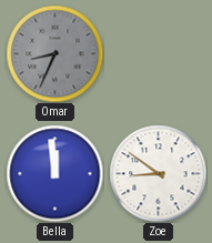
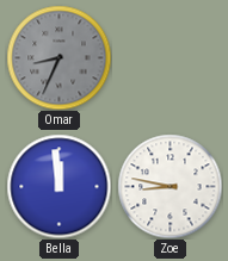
Zoe: 8:51 -> 8:47 (170, 186)
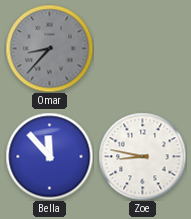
Omar: 8:34 -> 8:37 (49, 48)
Bella: 11:59 -> 11:53 (49, 156)
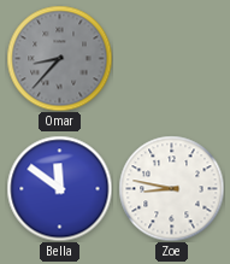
Bella: 11:53 -> 11:51 (59, 188)
